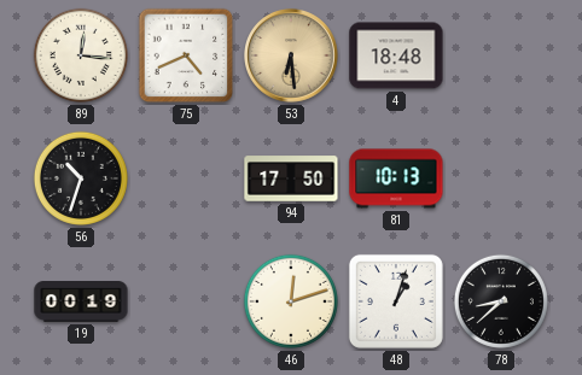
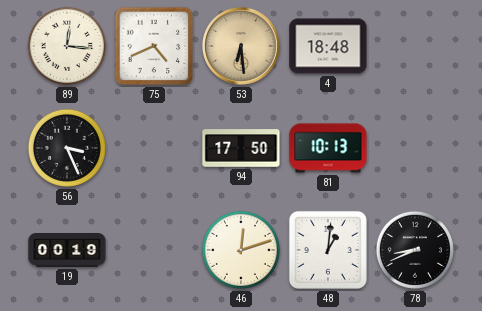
56: 10:33 -> 3:26 (67, 148)
48: 1:03 -> 1:01 (328, 250)
78: 8:38 -> 8:41 (415, 250)
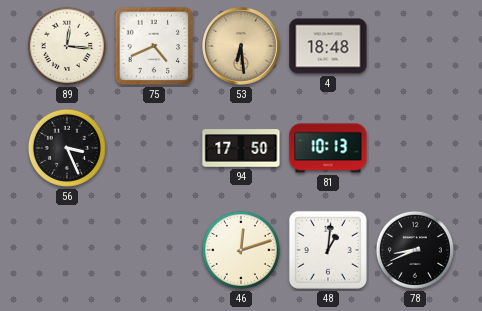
19: 00:19 -> none (67, 251)
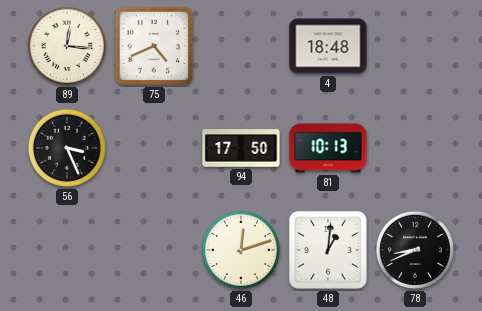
53: 6:29 -> none (242, 47)
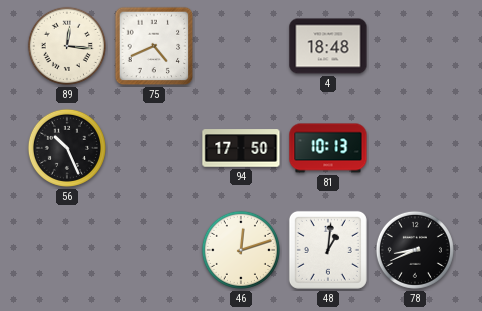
56: 3:26 -> 10:26 (67, 148)
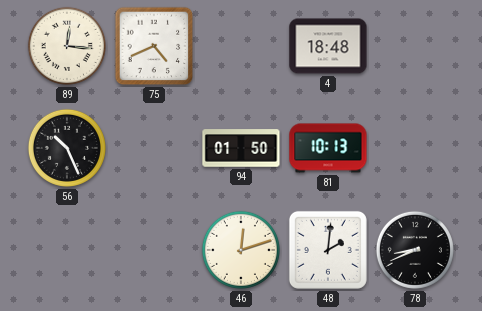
94: 17:50 -> 01:50 (241, 148)
48: 1:01 -> 2:01 (328, 250)
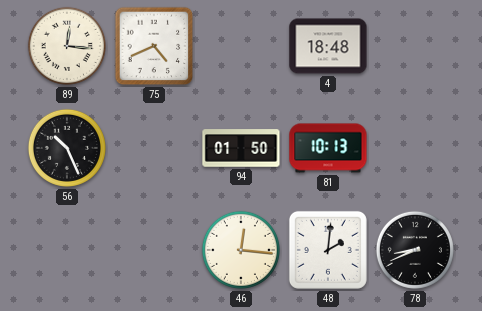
46: 12:12 -> 12:16 (241, 250)
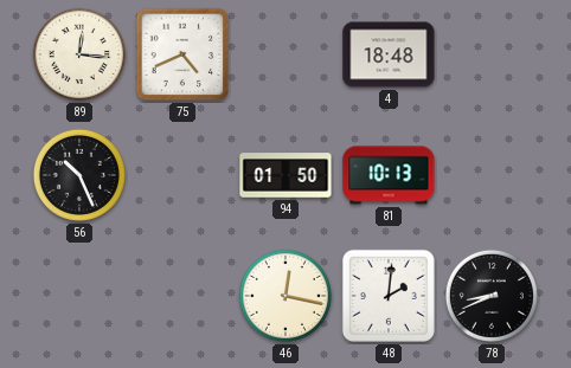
46: 12:16 -> 12:17 (285, 296)
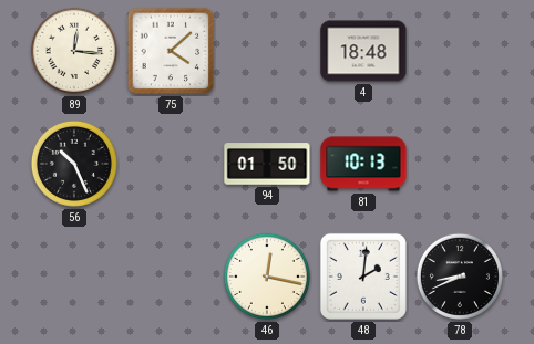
75: 4:41 -> 4:08 (171, 51)
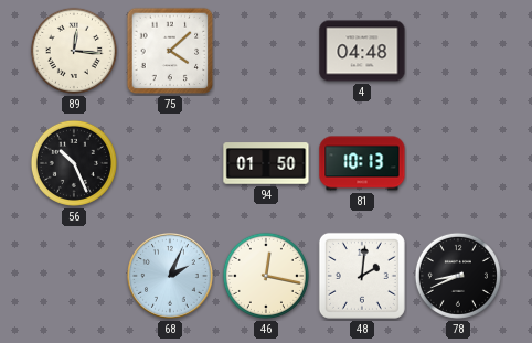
4: 18:48 -> 04:48 (362, 51)
68: none -> 2:04 (171, 277)
